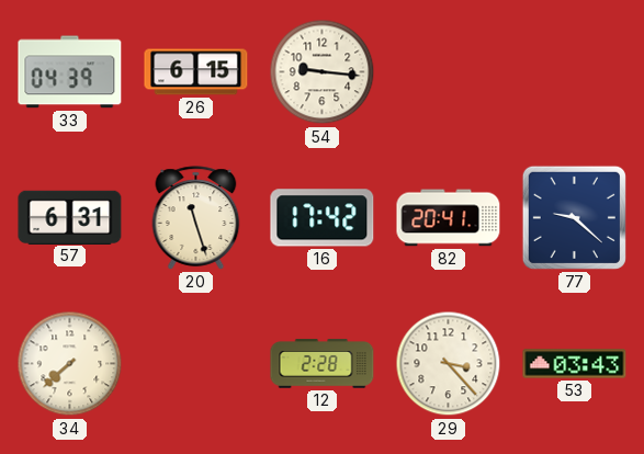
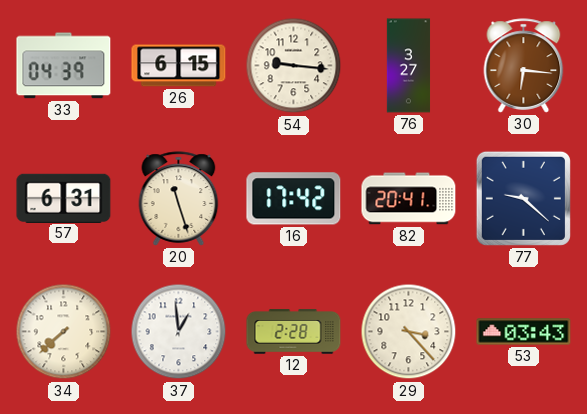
76: none -> 3:27 (409, 66)
30: none -> 6:16 (524, 66)
37: none -> 12:59 (179, 332)
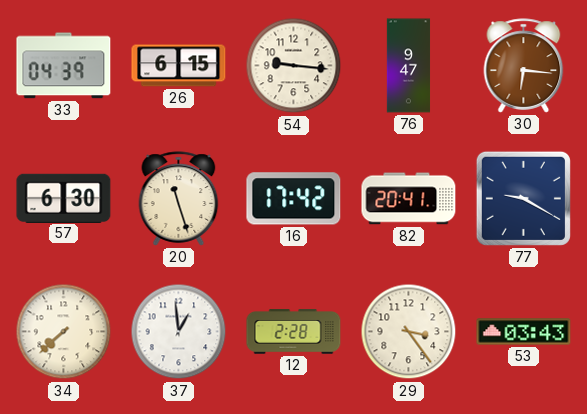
76: 3:27 -> 9:47 (409, 66)
57: 6:31 -> 6:30 (64, 198)
77: 9:22 -> 9:20 (523, 198)
29: 3:23 -> 3:24 (409, 332)
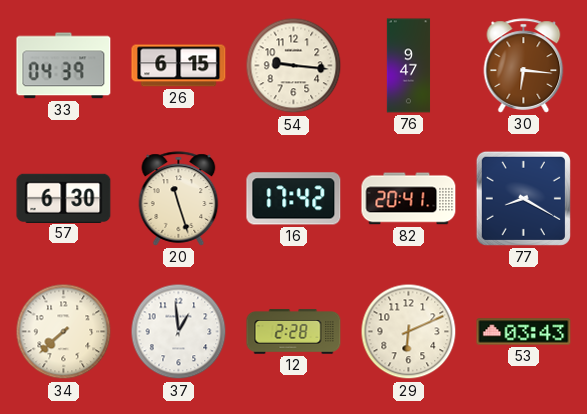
77: 9:20 -> 8:20 (523, 198)
29: 3:24 -> 6:11 (409, 332)
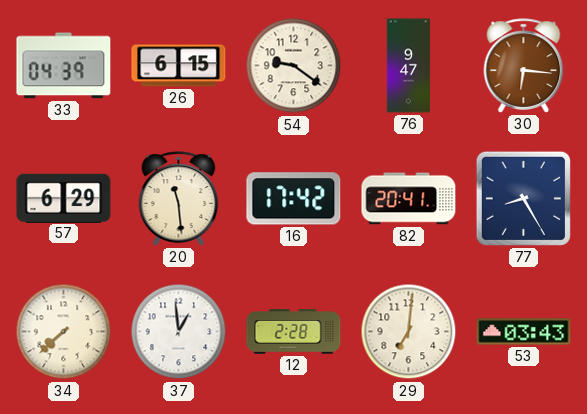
54: 9:16 -> 9:21 (294, 66)
57: 6:30 -> 6:29 (64, 198)
20: 11:27 -> 11:29 (179, 199)
77: 8:20 -> 8:25 (523, 198)
29: 6:11 -> 7:01 (409, 332)
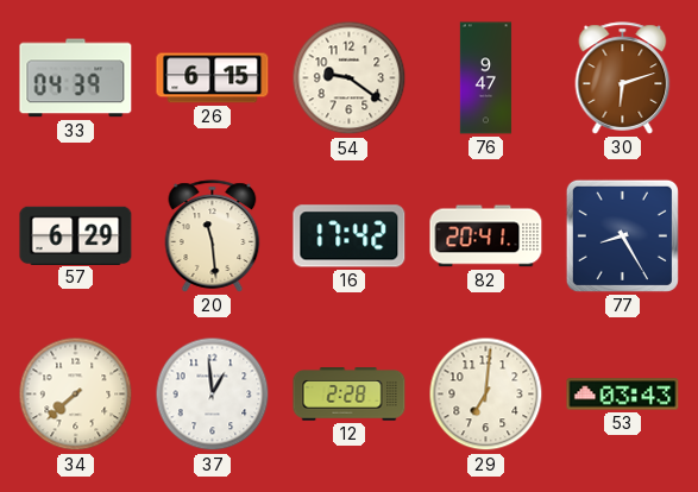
30: 6:16 -> 6:12 (623, 78)
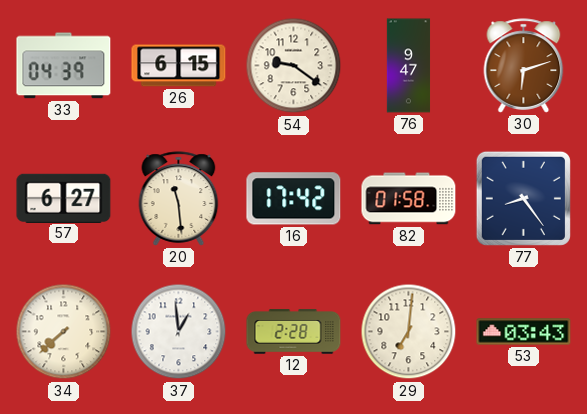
57: 6:29 -> 6:27 (64, 198)
82: 20:41 -> 01:58 (409, 199)
77: 8:25 -> 8:24 (523, 198)
